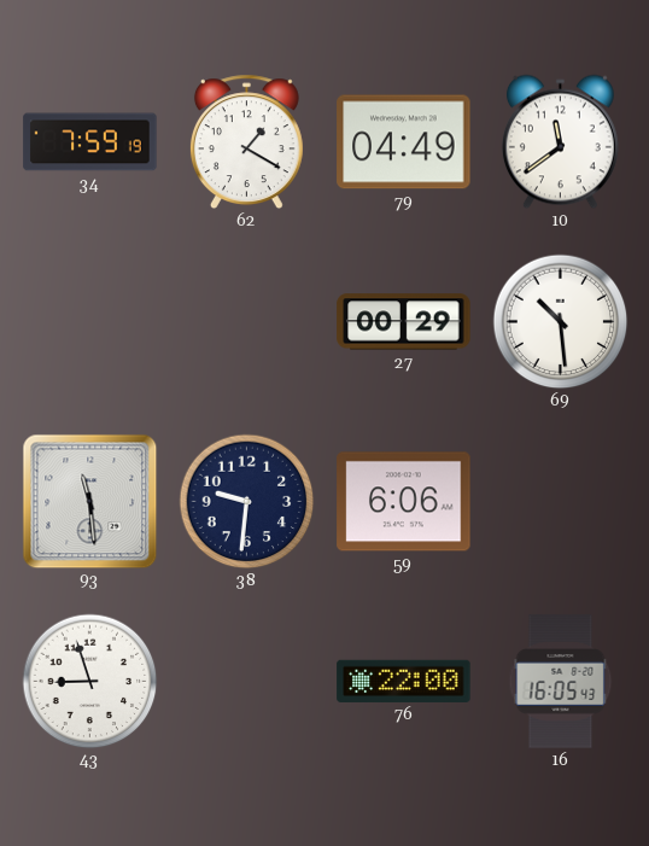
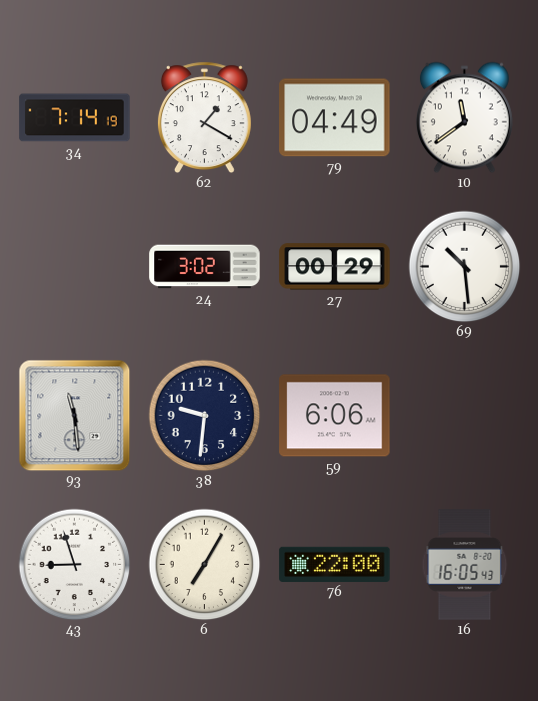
34: 7:59 -> 7:14 (75, 118)
24: none -> 3:02 (205, 267)
6: none -> 7:05 (204, 564)
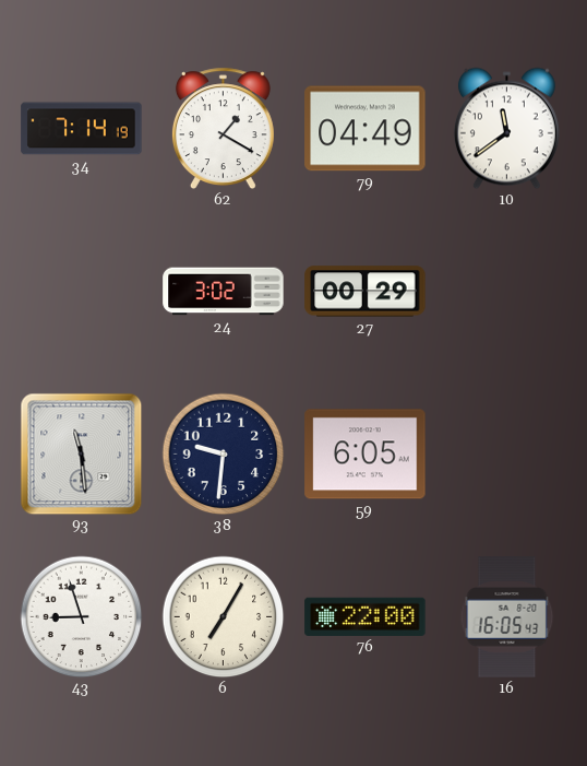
69: 10:29 -> none (464, 266)
59: 6:06 -> 6:05 (366, 455)
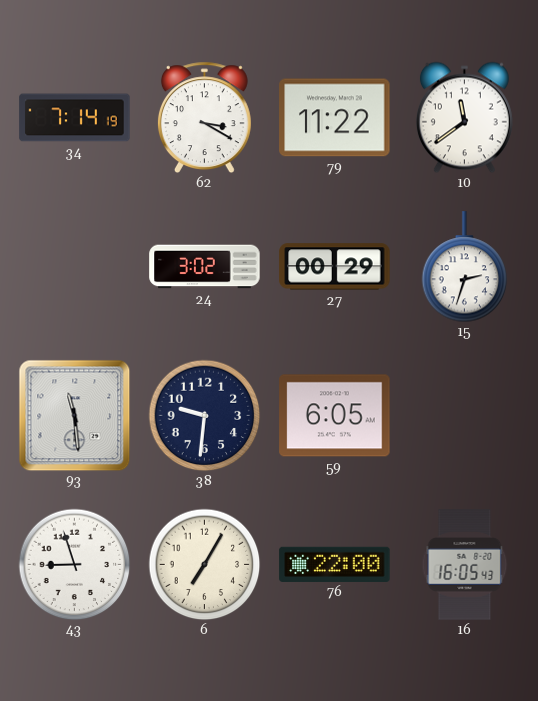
62: 1:20 -> 3:20 (204, 117)
79: 04:49 -> 11:22 (335, 118)
15: none -> 2:33 (465, 267)
